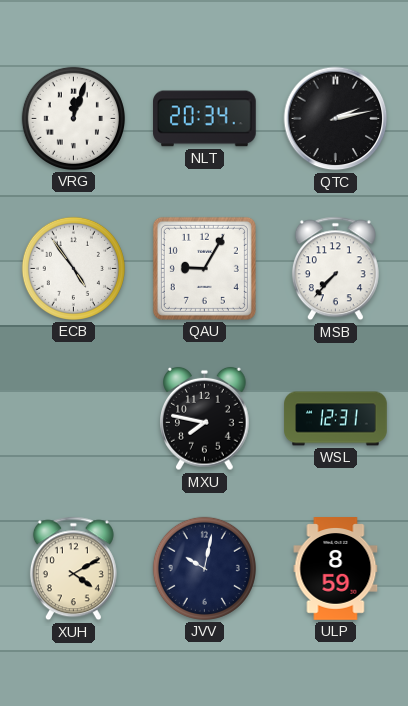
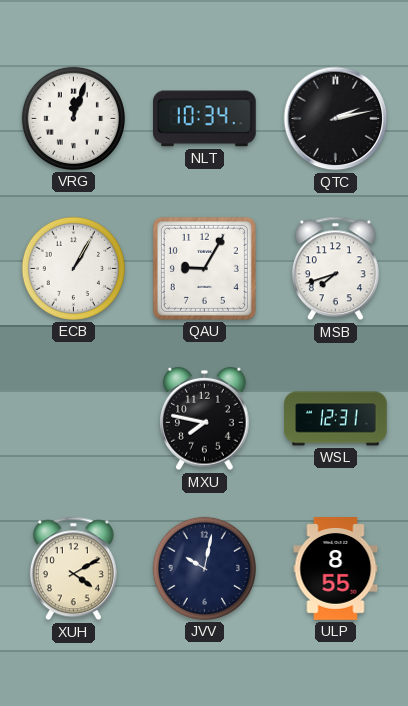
NLT: 20:34 -> 10:34 (205, 119)
ECB: 4:54 -> 1:05 (73, 268)
MSB: 7:37 -> 7:42 (335, 269)
ULP: 8:59 -> 8:55 (336, 569)
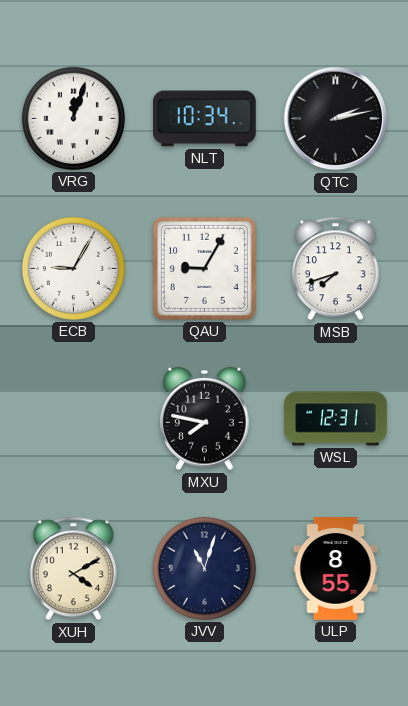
ECB: 1:05 -> 9:05 (73, 268)
JVV: 10:02 -> 11:03 (204, 568)
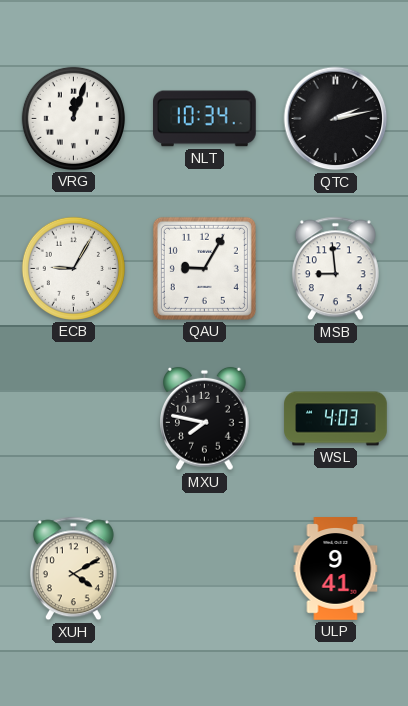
MSB: 7:42 -> 8:59 (335, 269)
WSL: 12:31 -> 4:03 (336, 419)
JVV: 11:03 -> none (204, 568)
ULP: 8:55 -> 9:41 (336, 569)
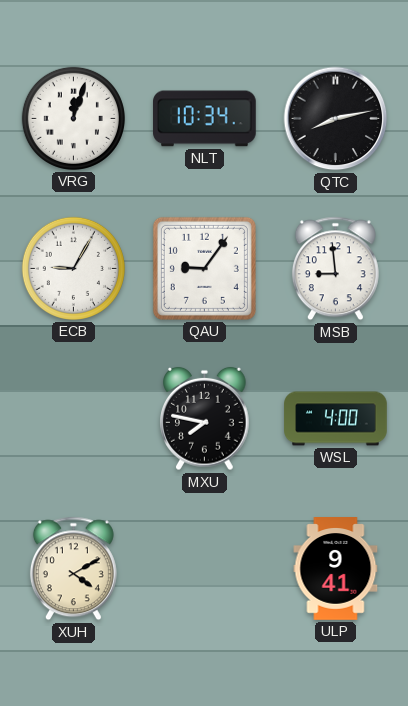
QTC: 2:13 -> 8:13 (336, 119)
QAU: 9:05 -> 9:06 (204, 268)
WSL: 4:03 -> 4:00 (336, 419)
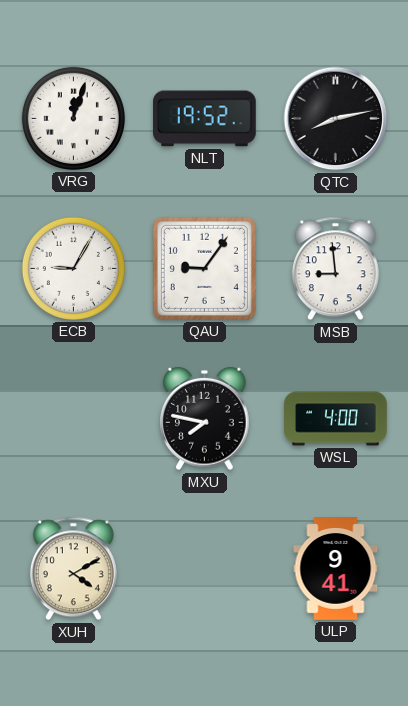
NLT: 10:34 -> 19:52 (205, 119)
